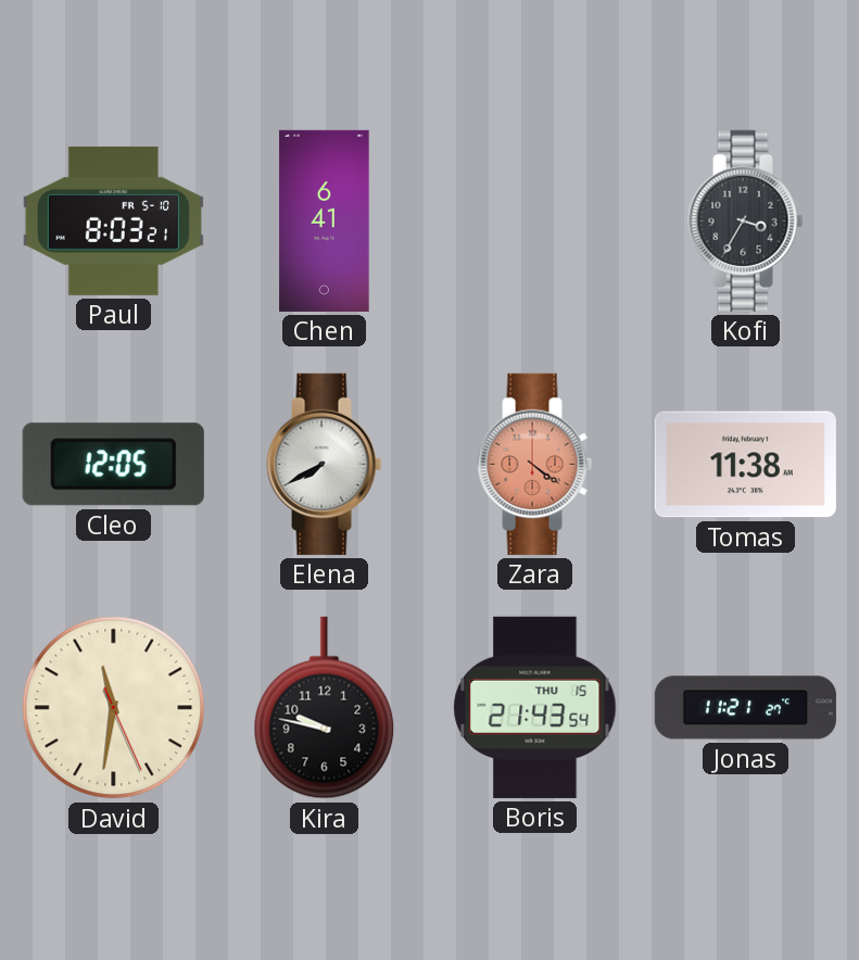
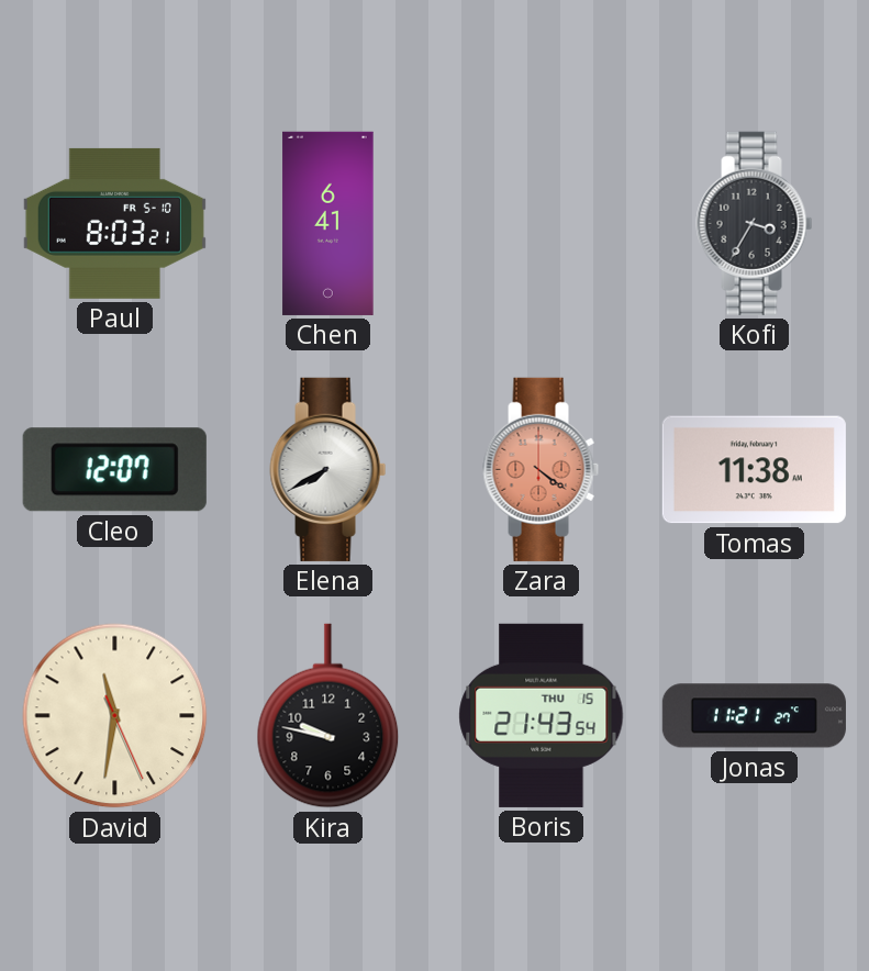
Cleo: 12:05 -> 12:07 (114, 470)
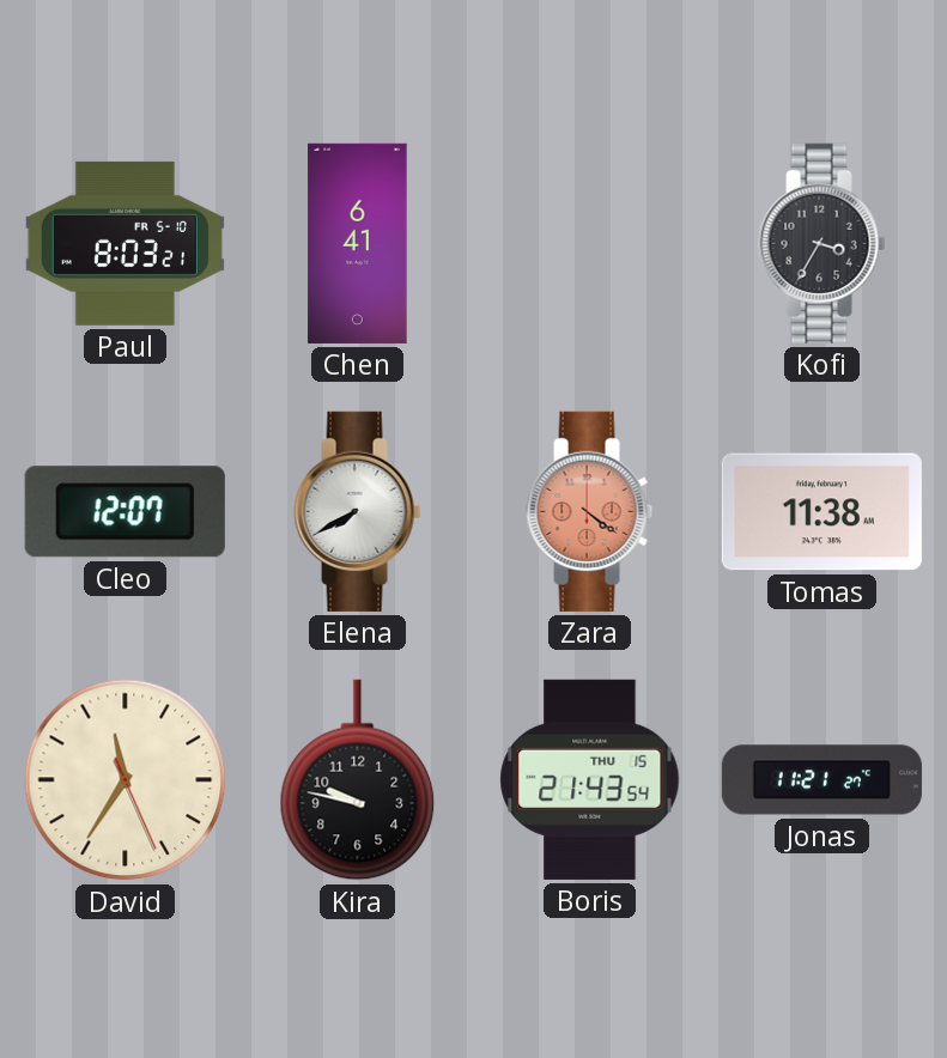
David: 11:31 -> 11:35 (126, 780)
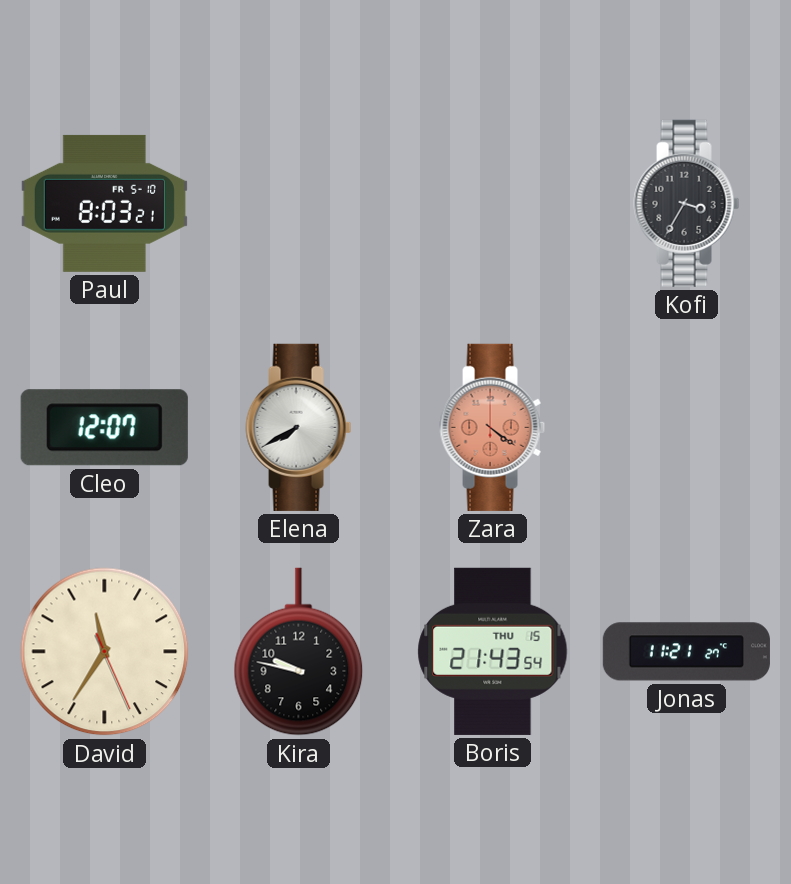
Chen: 6:41 -> none (358, 243)
Tomas: 11:38 -> none (821, 512)
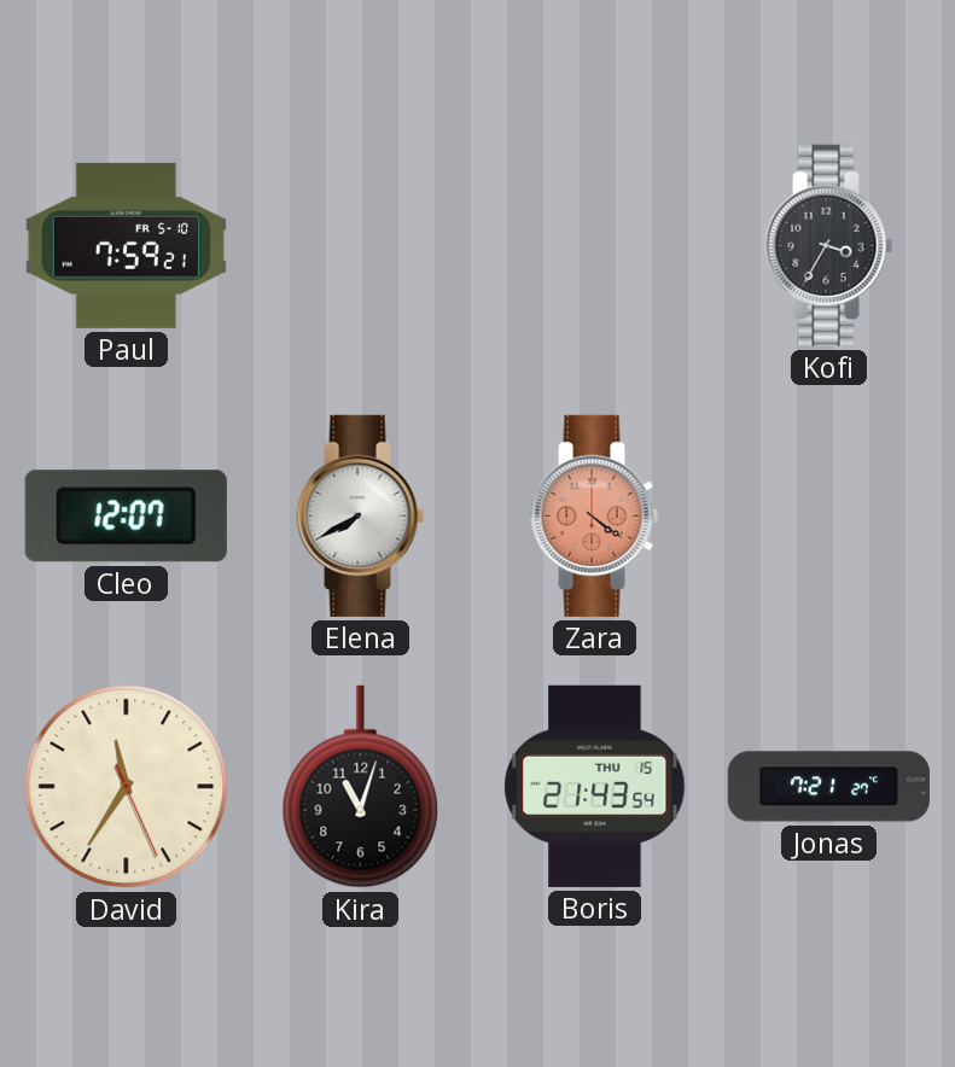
Paul: 8:03 -> 7:59 (126, 245)
Kira: 9:47 -> 11:03 (361, 787)
Jonas: 11:21 -> 7:21 (828, 787)
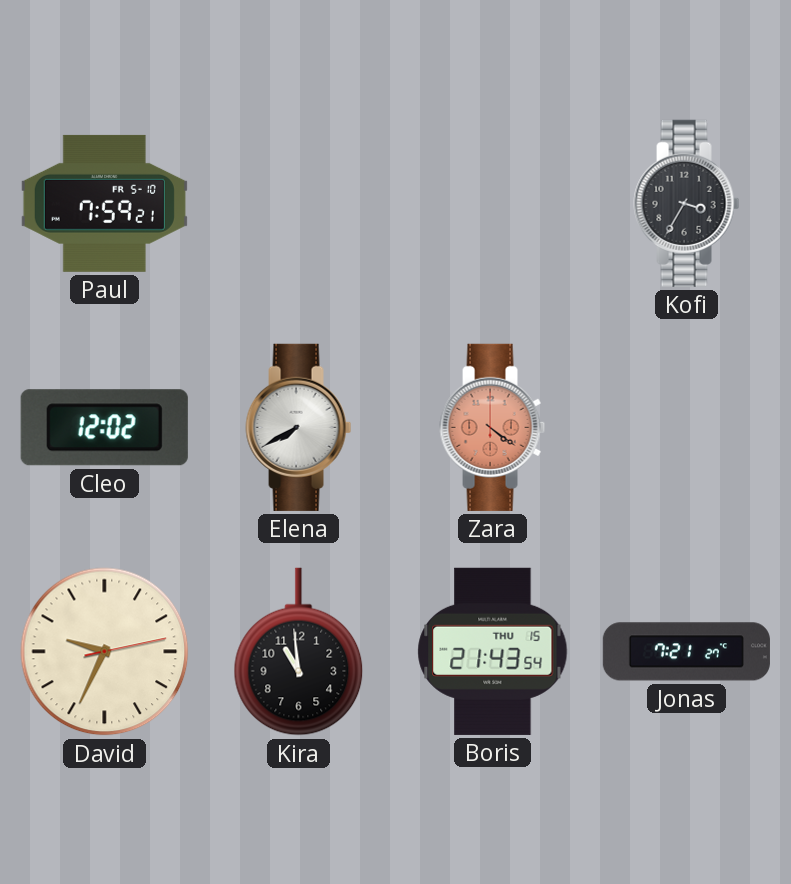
Cleo: 12:07 -> 12:02 (104, 428)
David: 11:35 -> 9:34 (105, 652)
Kira: 11:03 -> 10:59 (299, 652)
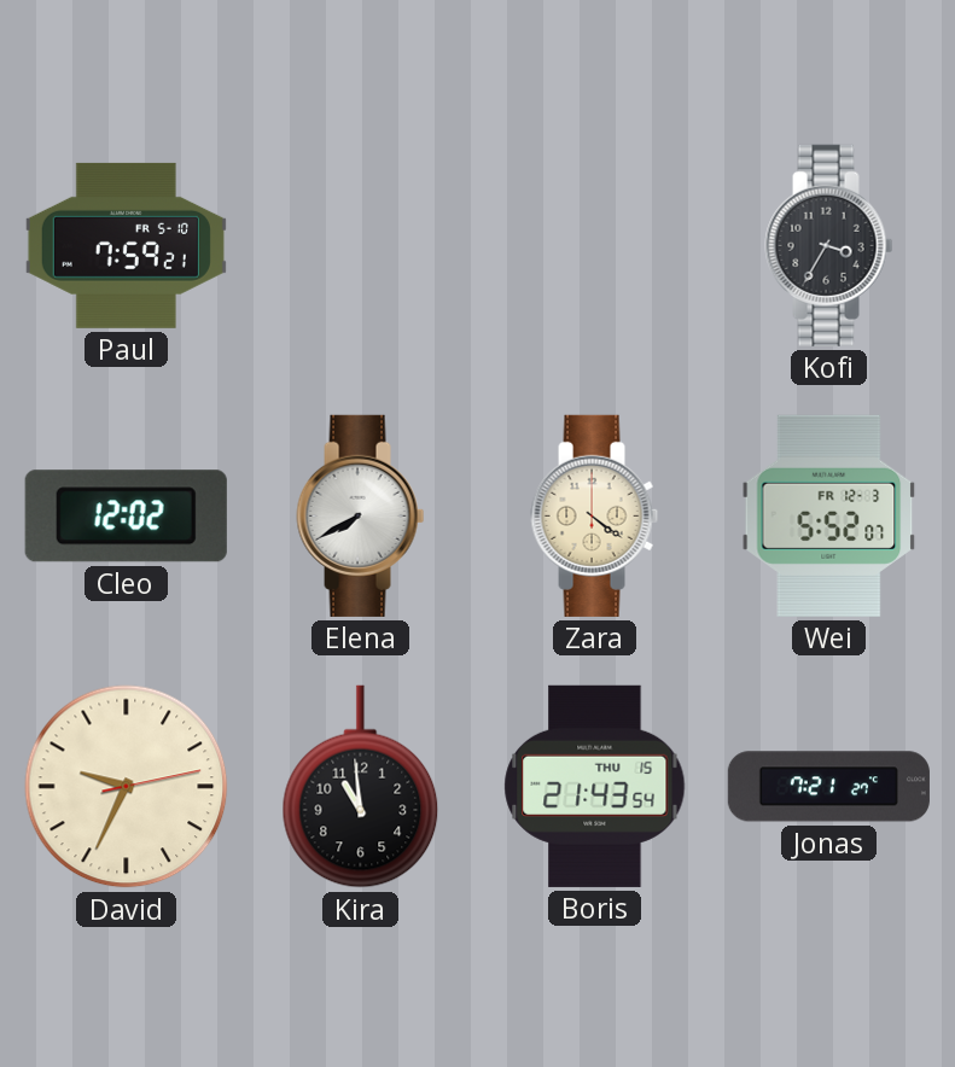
Zara dial: salmon -> cream (595, 515)
Wei: none -> 5:52 (829, 515)
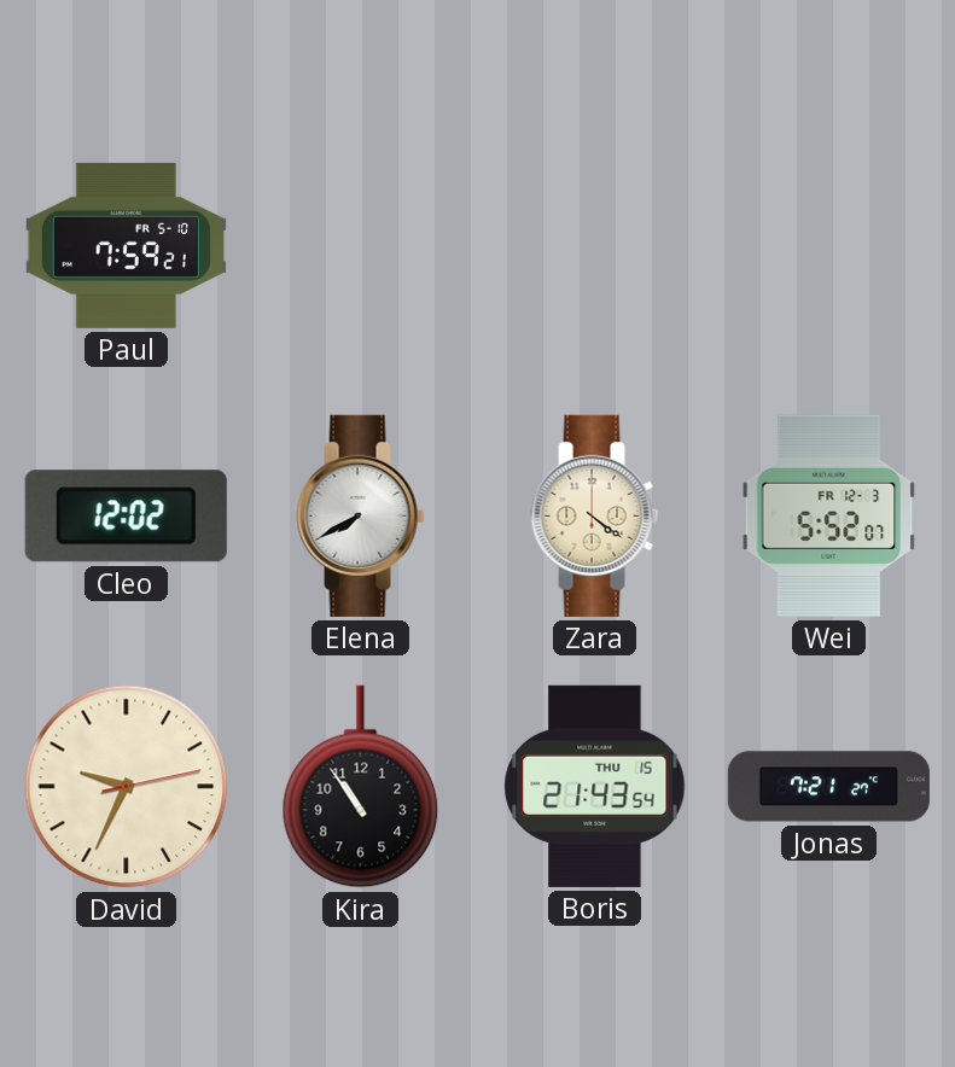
Kofi: 3:35 -> none (829, 245)
Kira: 10:59 -> 10:54 (361, 787)
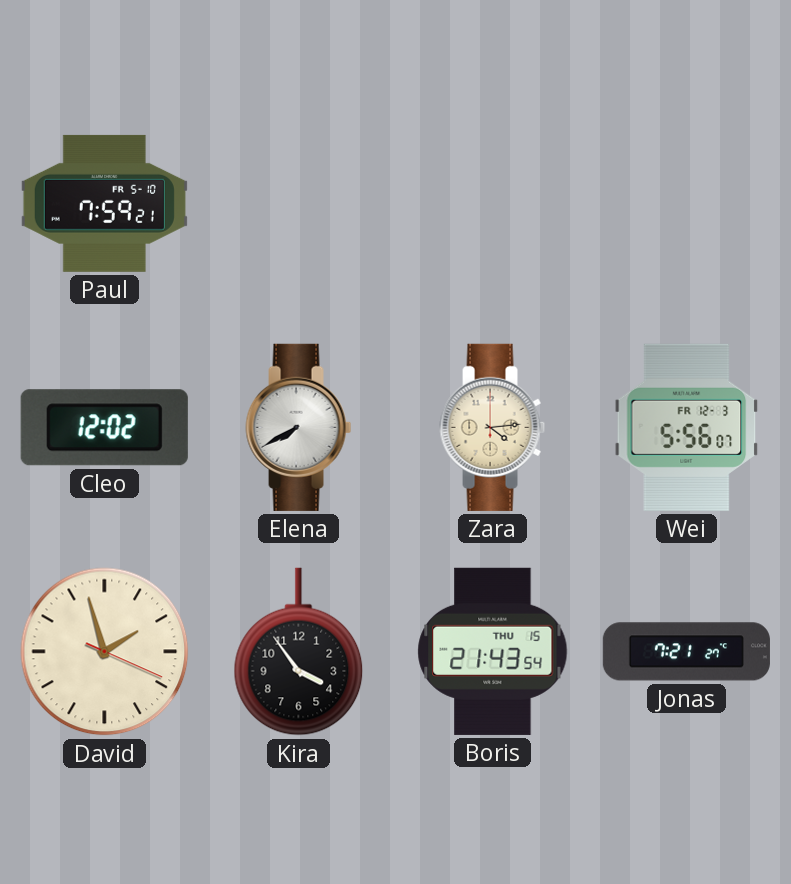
Zara: 4:21 -> 4:14 (493, 427)
Wei: 5:52 -> 5:56 (687, 427)
David: 9:34 -> 1:57 (105, 652)
Kira: 10:54 -> 3:54 (299, 652)
